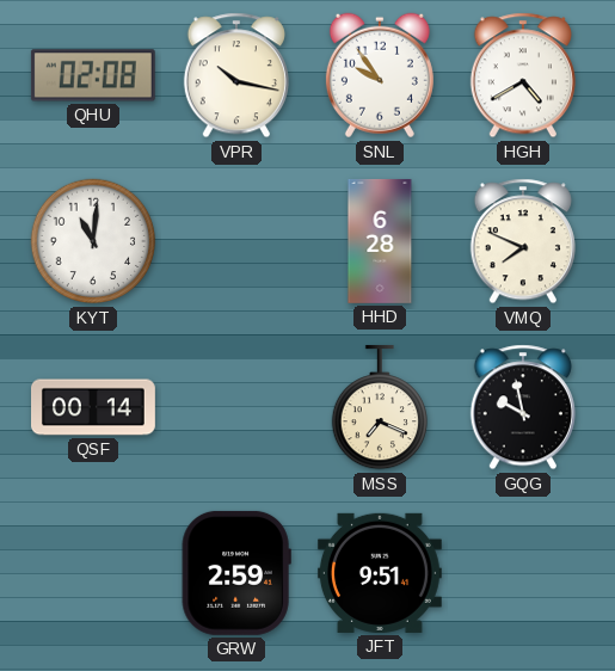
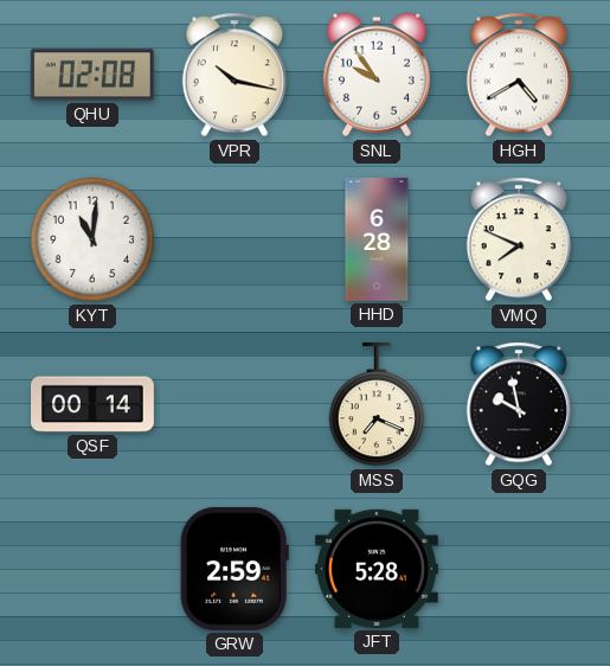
JFT: 9:51 -> 5:28 (377, 569)
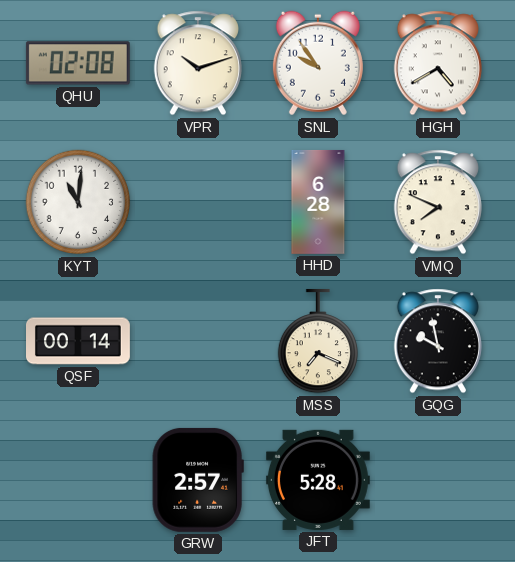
VPR: 10:17 -> 10:12 (198, 63)
GRW: 2:59 -> 2:57 (198, 480)
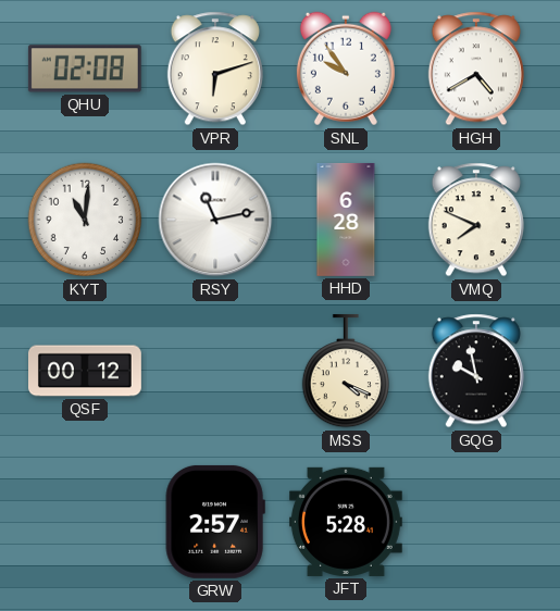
VPR: 10:12 -> 6:12 (215, 68)
RSY: none -> 11:13 (215, 220)
QSF: 00:14 -> 00:12 (86, 371)
MSS: 7:19 -> 4:19 (345, 371)
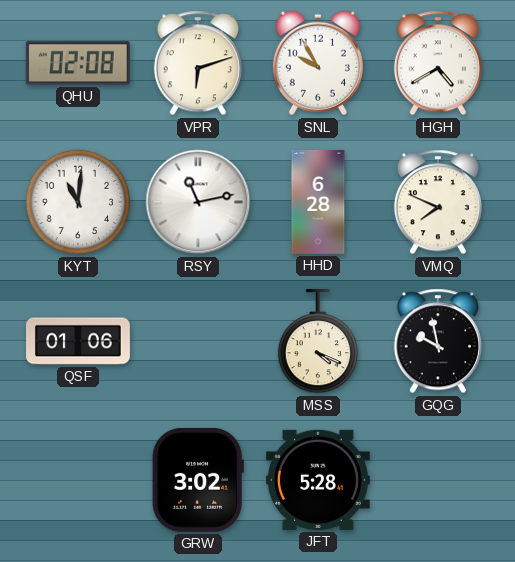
SNL: 9:54 -> 9:55 (318, 63)
QSF: 00:12 -> 01:06 (79, 341)
GRW: 2:57 -> 3:02 (198, 480)
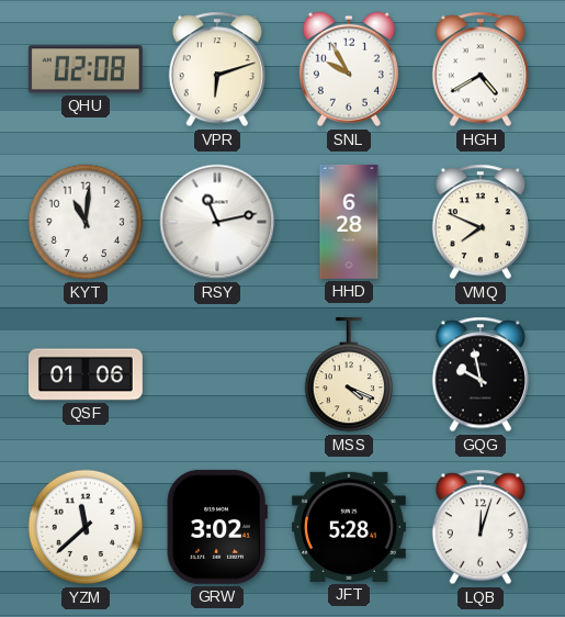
YZM: none -> 11:38 (86, 527)
LQB: none -> 12:03 (481, 527)
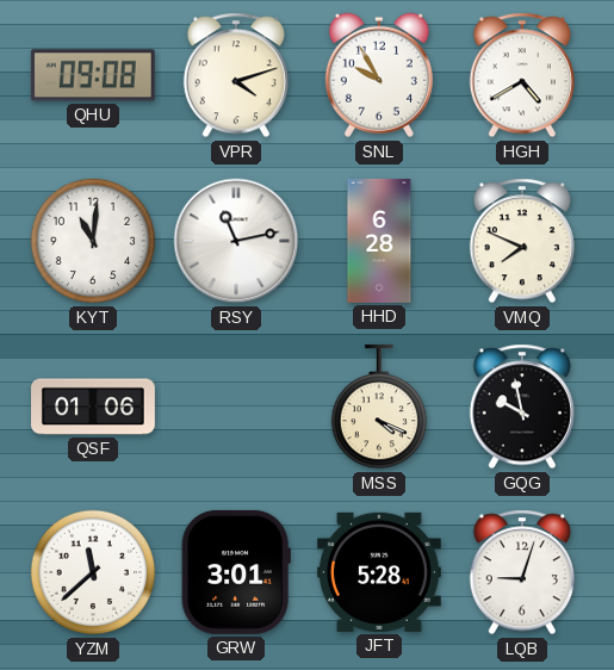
QHU: 02:08 -> 09:08 (93, 75)
VPR: 6:12 -> 4:12 (236, 75)
GRW: 3:02 -> 3:01 (236, 572)
LQB: 12:03 -> 9:03 (522, 572)
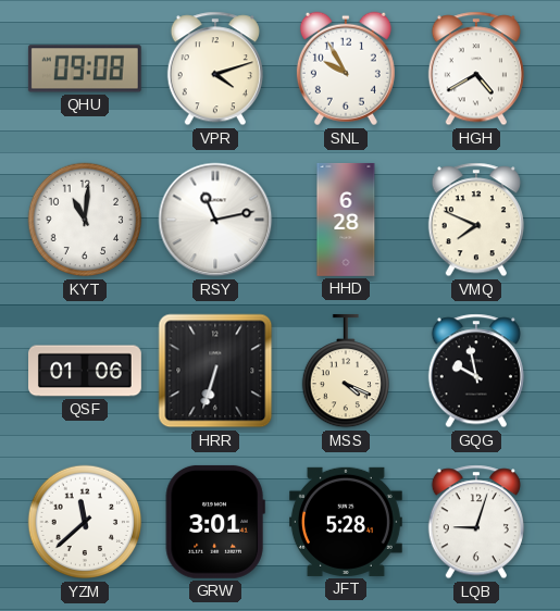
HRR: none -> 6:33 (215, 371)
